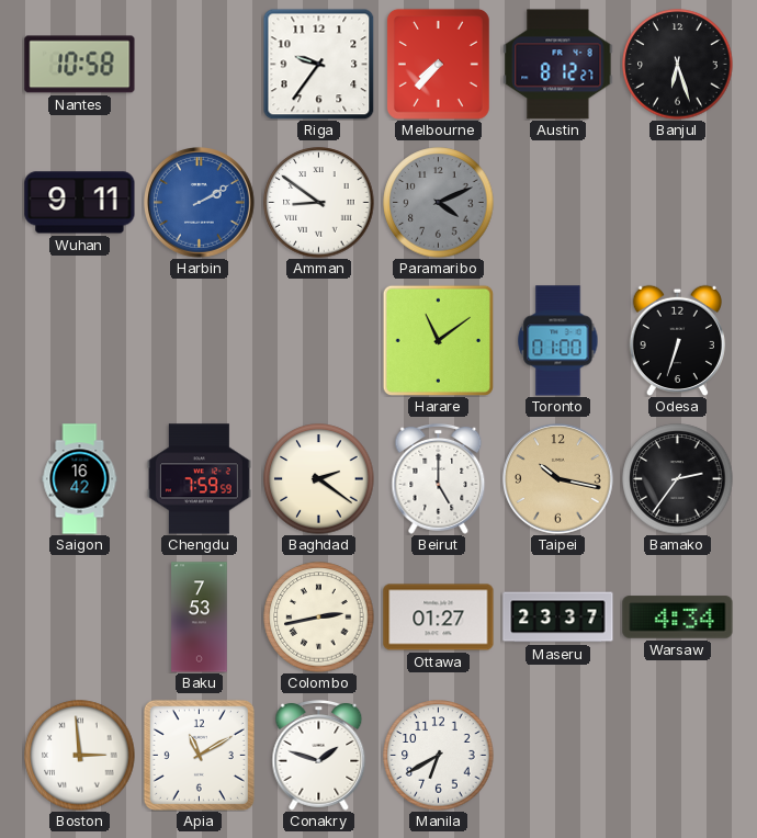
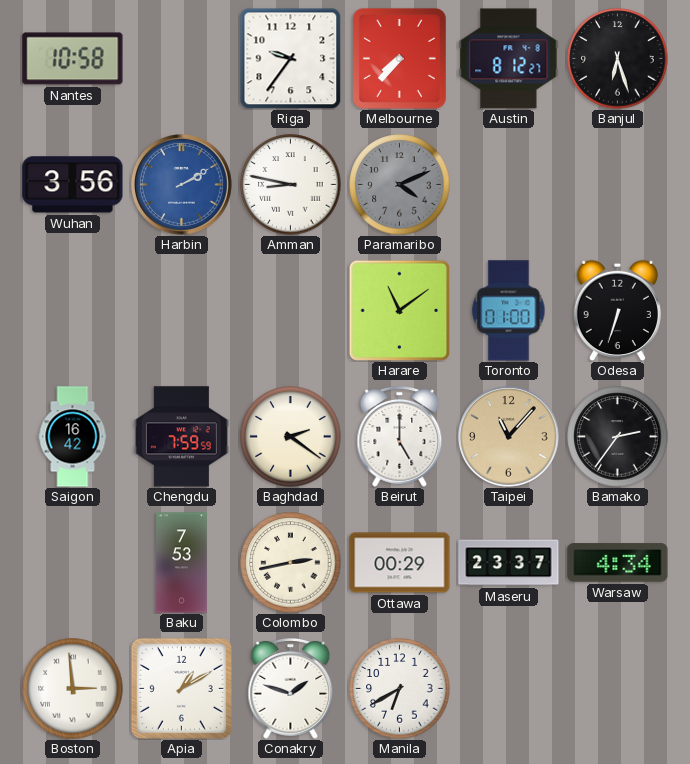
Wuhan: 9:11 -> 3:56 (73, 185)
Amman: 8:51 -> 8:47 (291, 185)
Taipei: 10:17 -> 11:07 (509, 437)
Ottawa: 01:27 -> 00:29 (400, 563)
Apia: 11:10 -> 1:10 (181, 688)
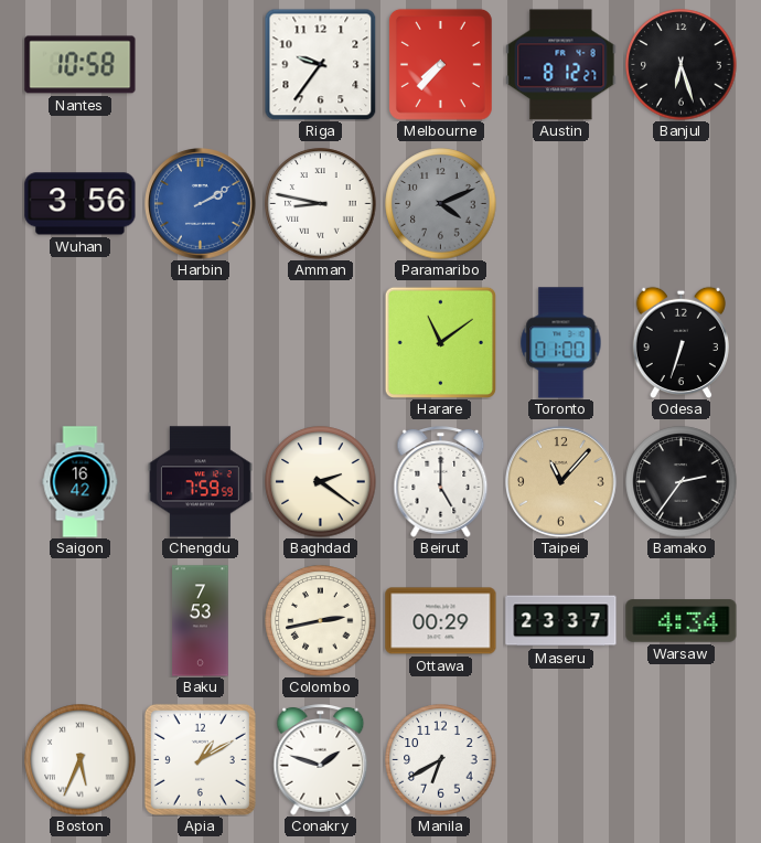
Boston: 2:59 -> 5:34 (81, 760)
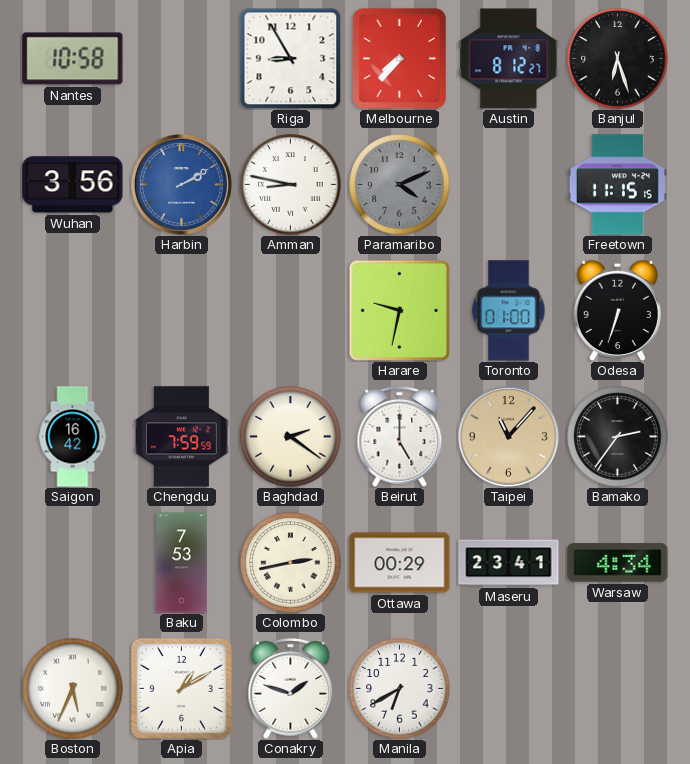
Riga: 9:36 -> 8:55 (290, 58)
Freetown: none -> 11:15 (617, 185)
Harare: 11:09 -> 9:32 (399, 310)
Maseru: 23:37 -> 23:41 (509, 563)
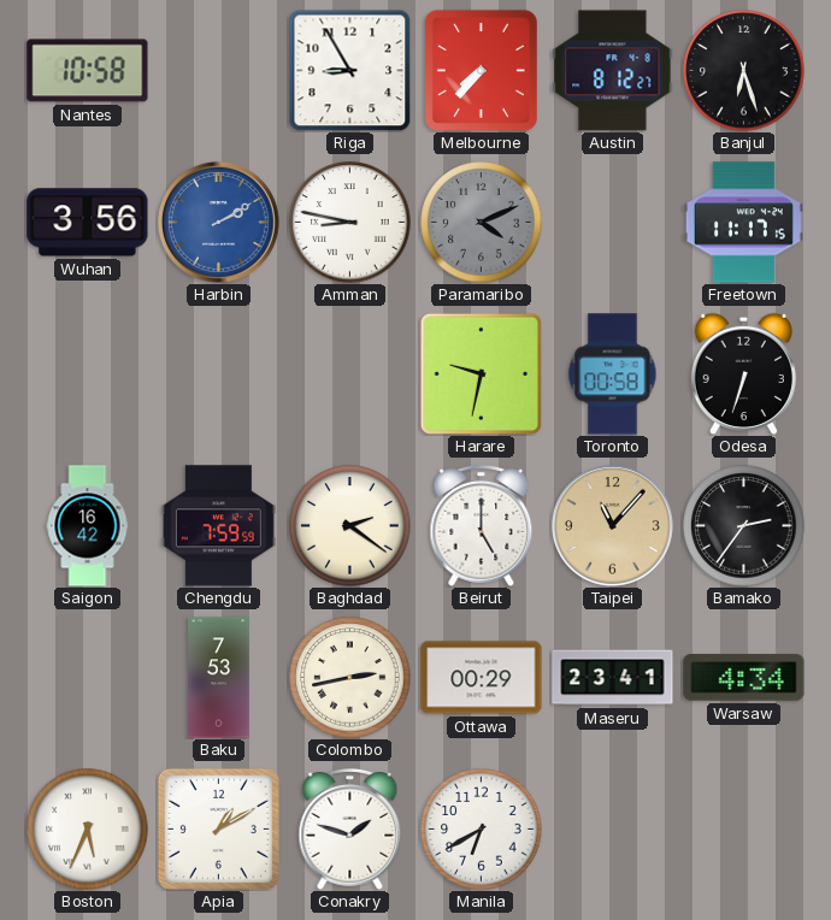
Freetown: 11:15 -> 11:17 (743, 223)
Toronto: 01:00 -> 00:58 (613, 375)
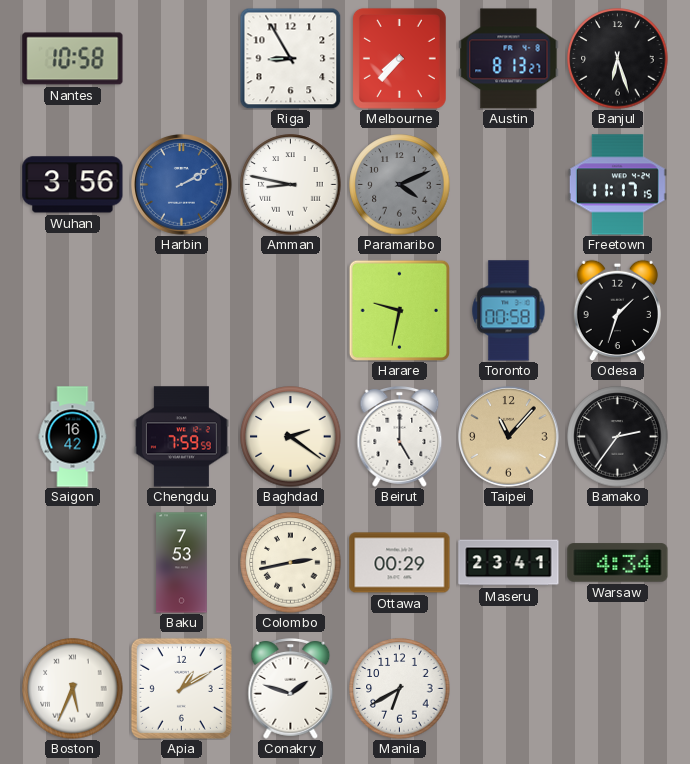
Austin: 8:12 -> 8:13 (509, 59)
Odesa: 6:33 -> 1:33 (617, 310)
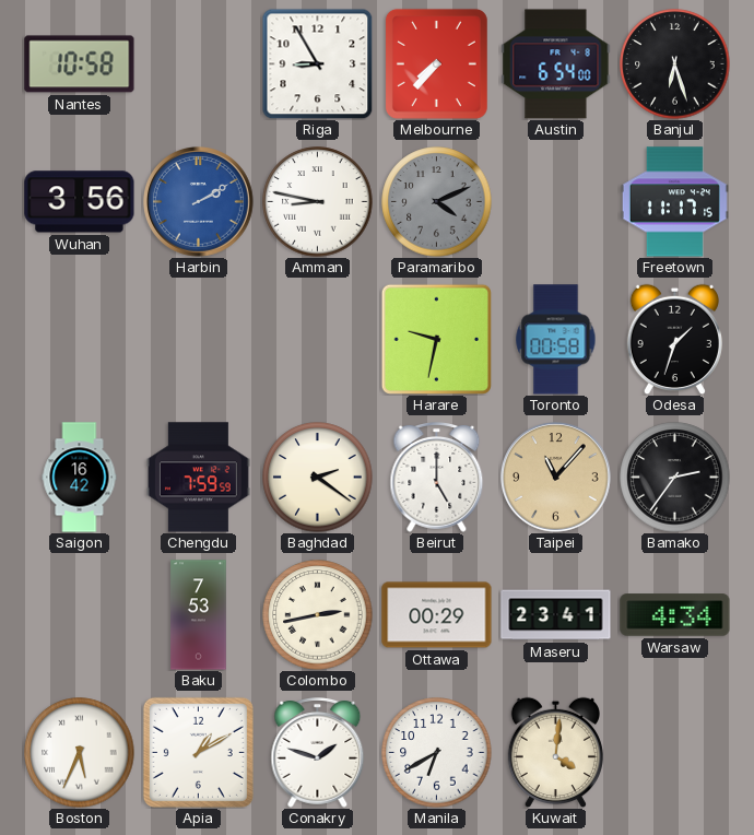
Austin: 8:13 -> 6:54 (556, 64)
Kuwait: none -> 4:01 (555, 752)
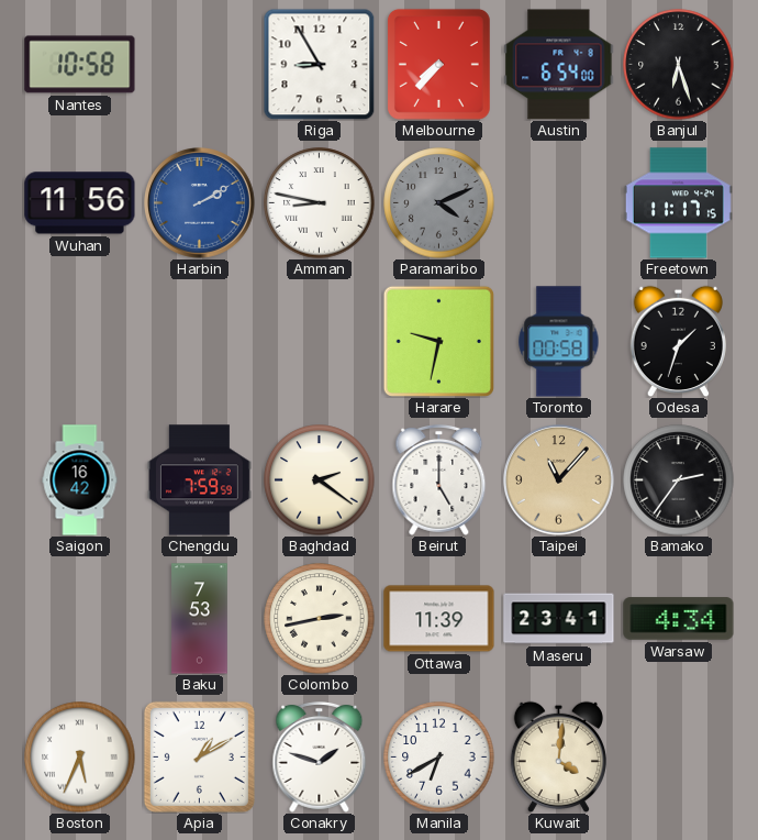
Wuhan: 3:56 -> 11:56 (80, 203)
Ottawa: 00:29 -> 11:39 (439, 619)
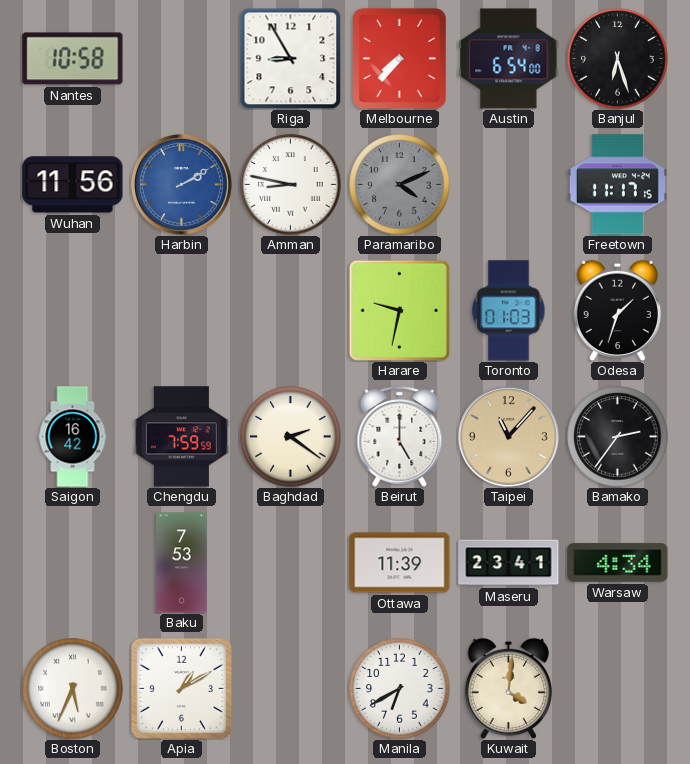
Toronto: 00:58 -> 01:03 (509, 311)
Colombo: 2:43 -> none (320, 619)
Conakry: 1:48 -> none (320, 758)
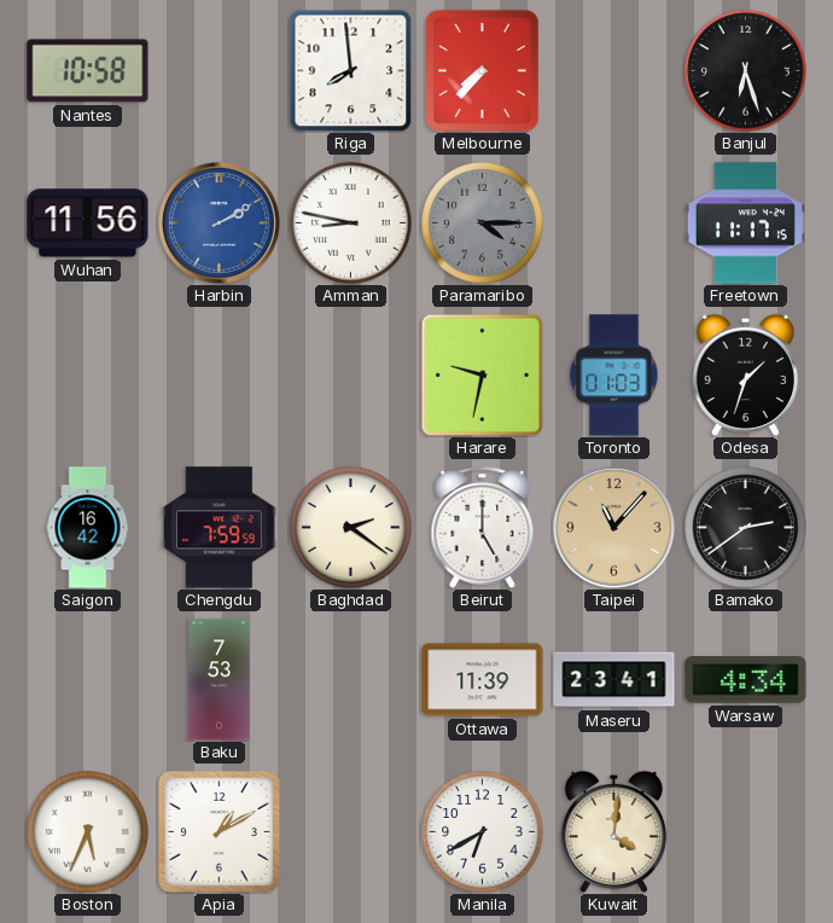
Riga: 8:55 -> 7:59 (350, 70)
Austin: 6:54 -> none (509, 59)
Paramaribo: 4:11 -> 4:15 (483, 224)
Bamako: 2:36 -> 2:39 (746, 528)
